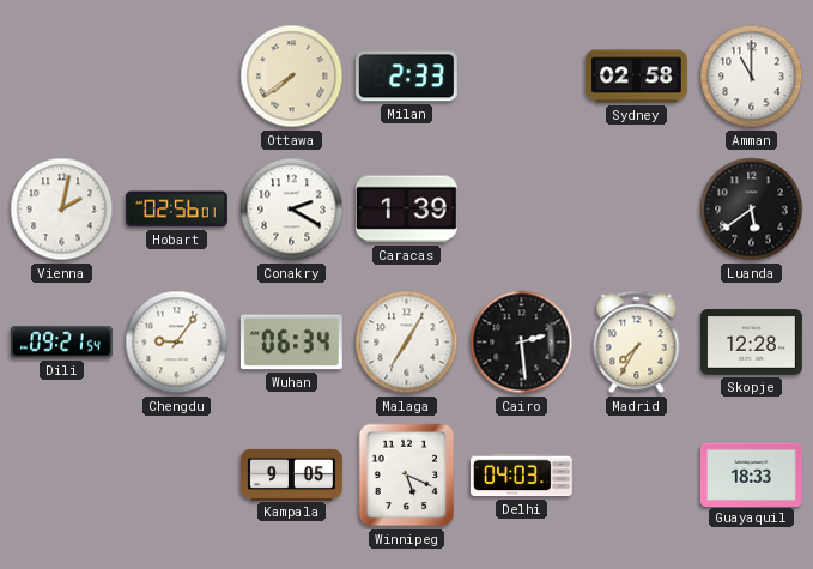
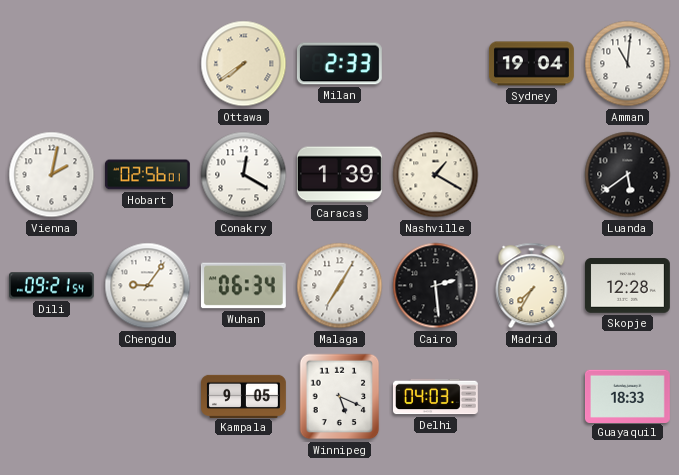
Sydney: 02:58 -> 19:04 (531, 64)
Amman: 11:00 -> 11:01 (628, 64)
Conakry: 2:20 -> 12:20 (244, 175)
Nashville: none -> 1:20 (436, 175)
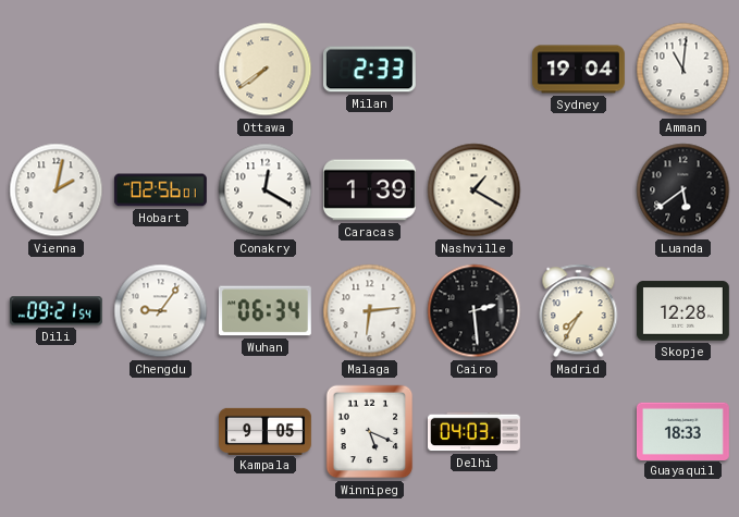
Malaga: 7:05 -> 6:14 (370, 311)
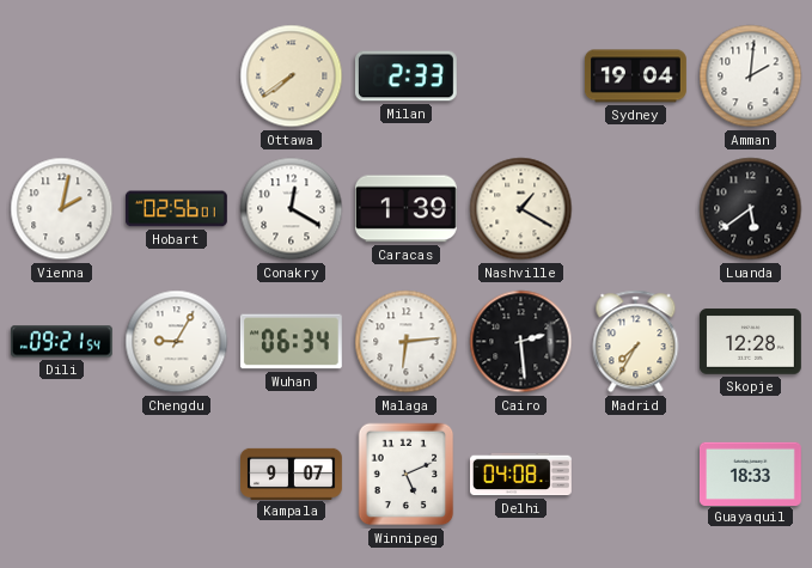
Amman: 11:01 -> 2:01 (751, 77)
Chengdu: 9:06 -> 9:05 (177, 342)
Kampala: 9:05 -> 9:07 (292, 474)
Winnipeg: 5:19 -> 5:11 (407, 475)
Delhi: 04:03 -> 04:08 (521, 475)
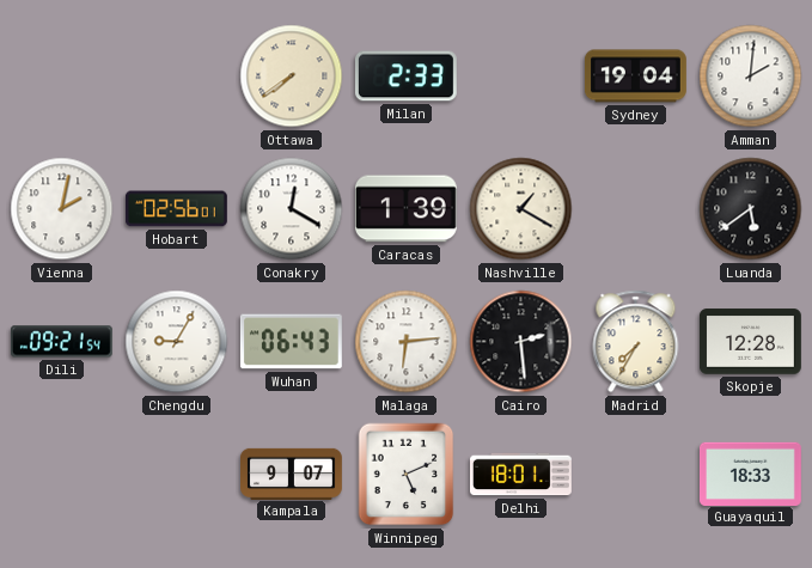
Wuhan: 06:34 -> 06:43 (291, 342)
Delhi: 04:08 -> 18:01 (521, 475)
